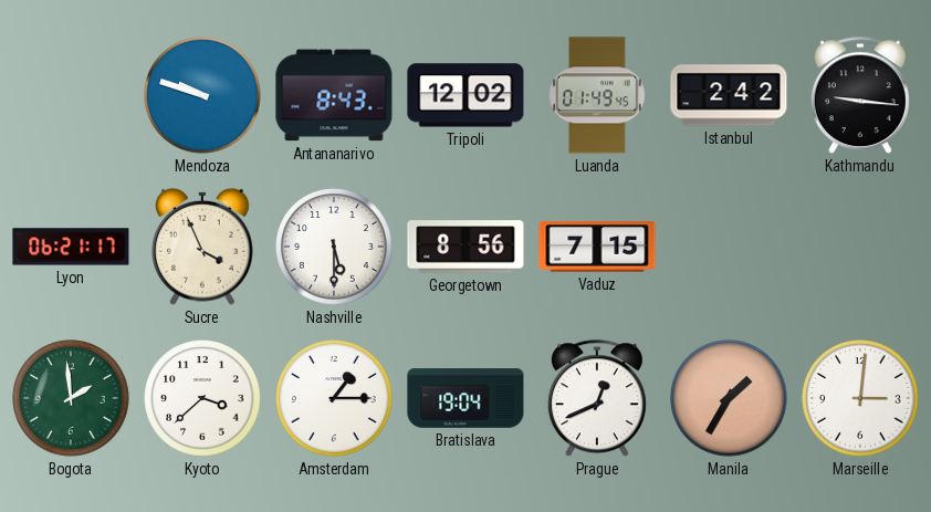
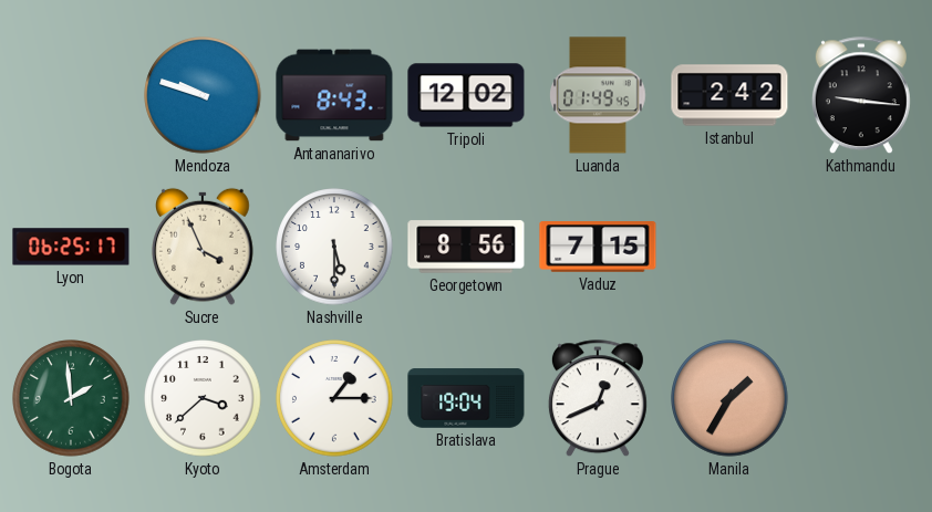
Lyon: 06:21 -> 06:25 (71, 247)
Marseille: 3:01 -> none (860, 398)
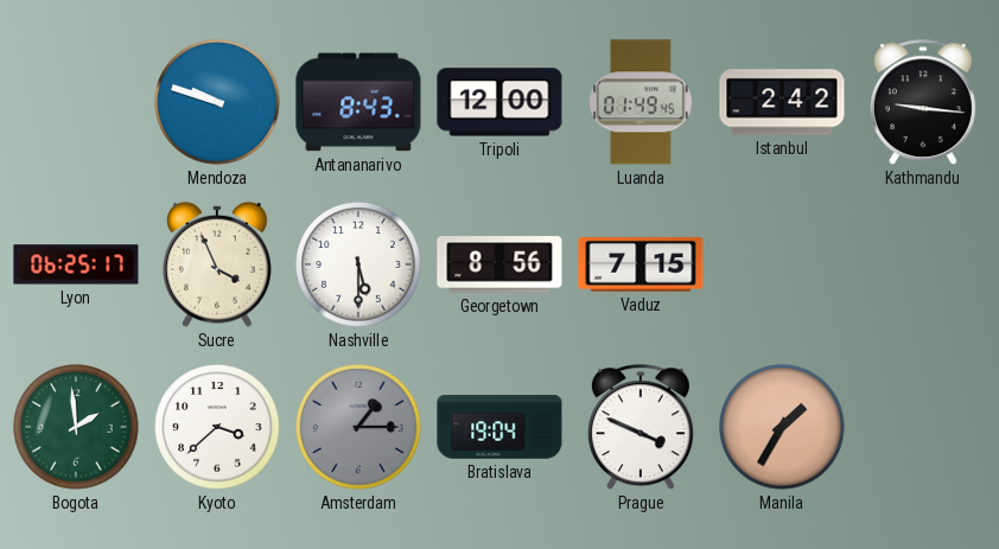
Tripoli: 12:02 -> 12:00 (499, 102)
Amsterdam dial: white -> grey (358, 427)
Prague: 12:41 -> 3:49 (641, 428)
